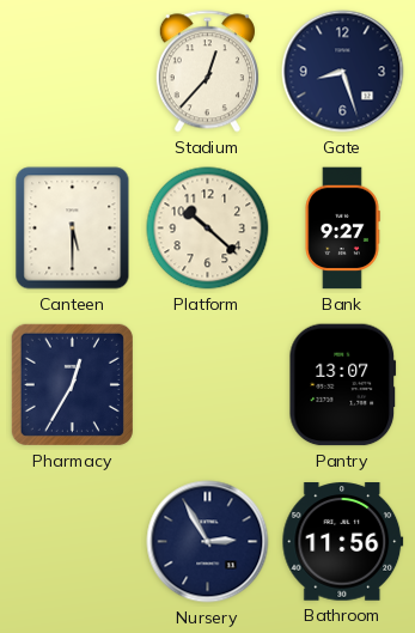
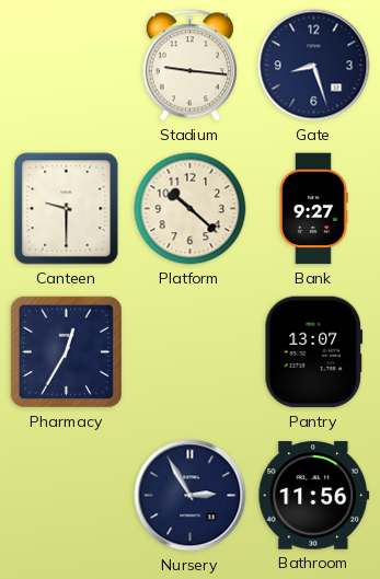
Stadium: 12:37 -> 9:16 (189, 66)
Canteen: 5:30 -> 9:30 (67, 209)
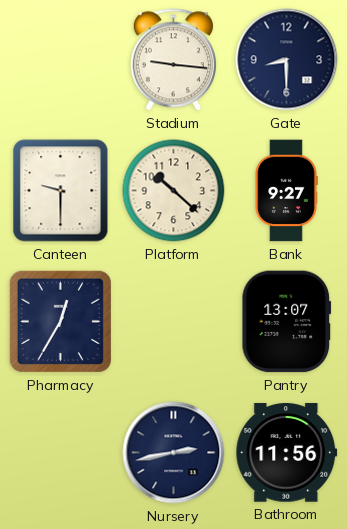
Gate: 8:27 -> 8:30 (287, 60)
Nursery: 2:55 -> 2:43 (174, 453)
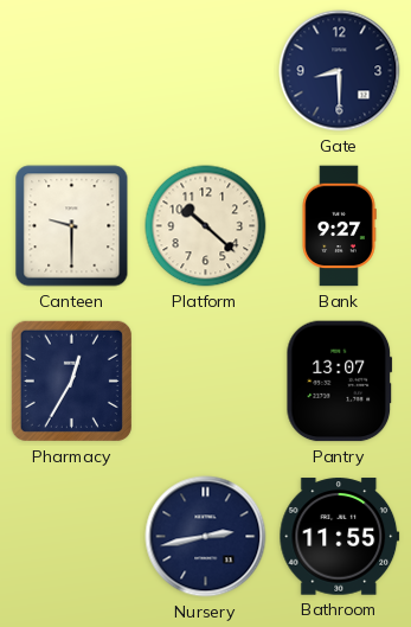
Stadium: 9:16 -> none (173, 60)
Bathroom: 11:56 -> 11:55 (340, 537)
